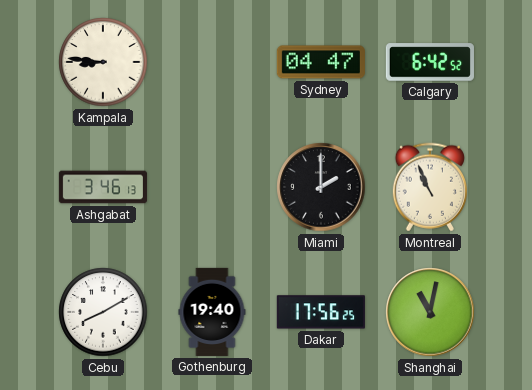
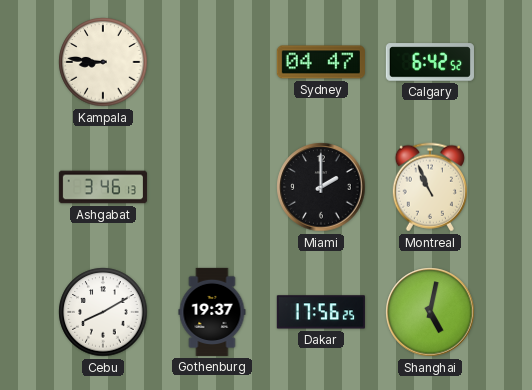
Gothenburg: 19:40 -> 19:37 (212, 312)
Shanghai: 11:02 -> 5:02 (430, 312)
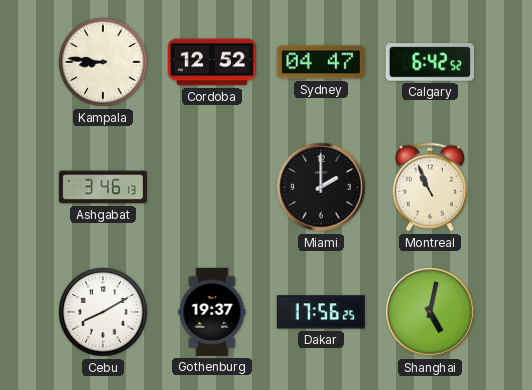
Cordoba: none -> 12:52 (212, 62)
